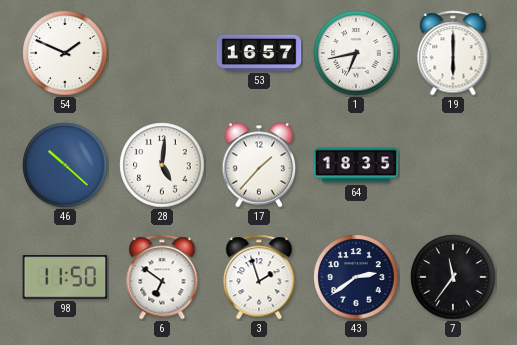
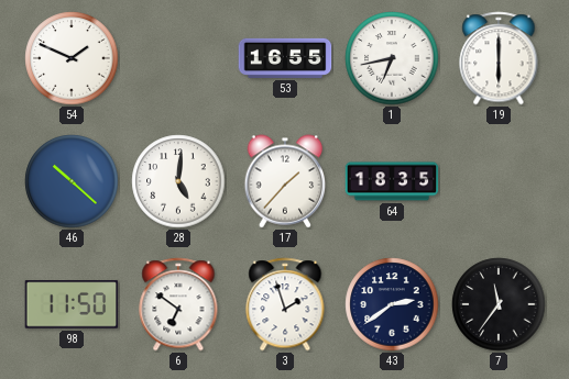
53: 16:57 -> 16:55 (285, 58)
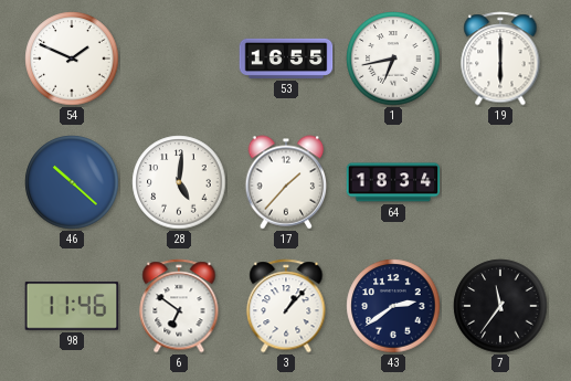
64: 18:35 -> 18:34 (393, 182)
98: 11:50 -> 11:46 (72, 306)
3: 1:57 -> 1:07 (286, 306)
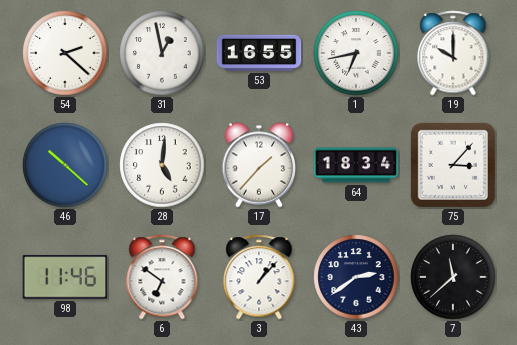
54: 1:49 -> 2:22 (65, 53)
31: none -> 12:58 (162, 53)
19: 6:00 -> 10:00 (453, 53)
75: none -> 3:07 (453, 165)
7: 11:36 -> 11:38 (453, 277)
